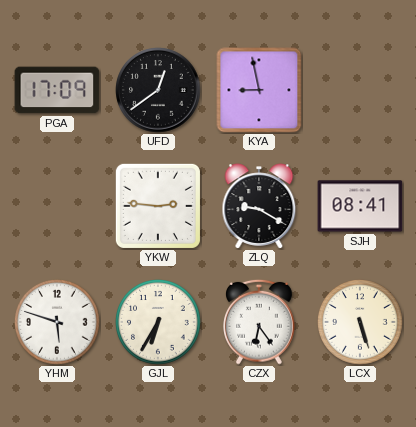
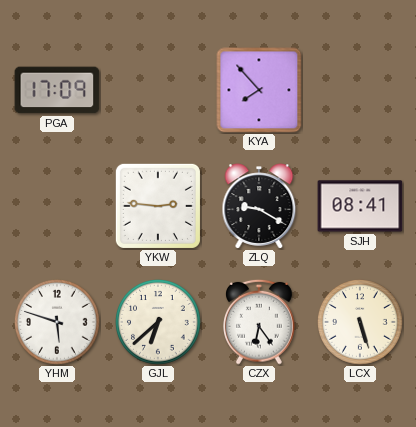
UFD: 12:39 -> none (158, 90)
KYA: 8:58 -> 7:53 (259, 90)
GJL: 6:35 -> 6:38 (159, 323)
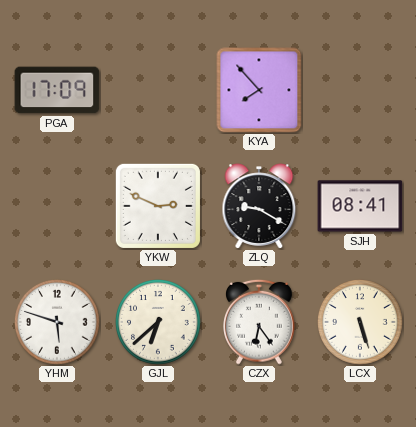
YKW: 2:46 -> 2:49 (158, 206)
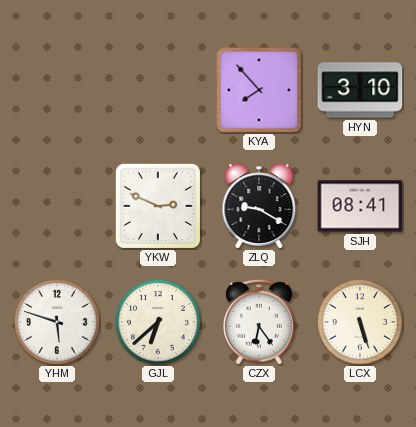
PGA: 17:09 -> none (57, 90)
HYN: none -> 3:10 (360, 90)
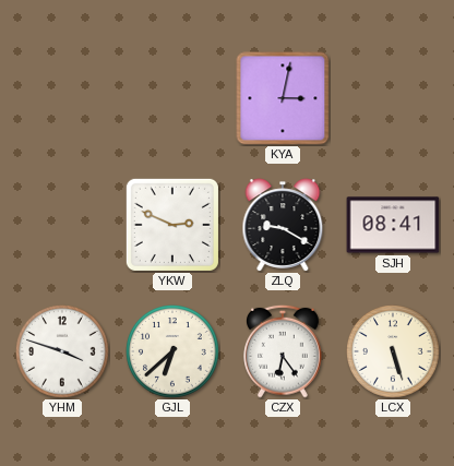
KYA: 7:53 -> 3:02 (283, 98)
HYN: 3:10 -> none (360, 90)
YHM: 5:48 -> 3:48 (63, 353)
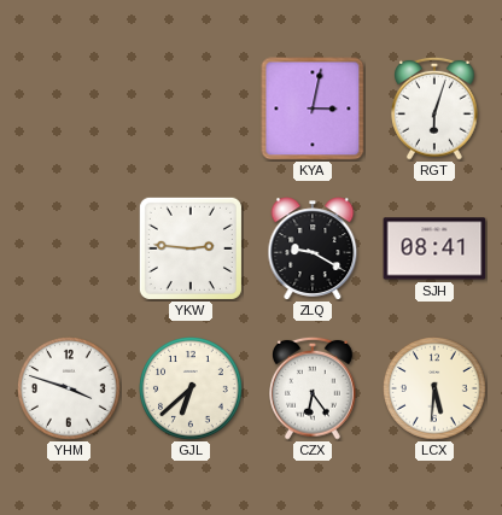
RGT: none -> 6:03 (436, 109)
YKW: 2:49 -> 2:46 (191, 248)
LCX: 5:27 -> 5:31 (436, 390)
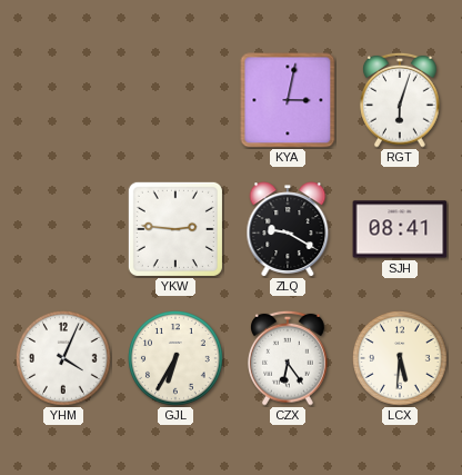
YHM: 3:48 -> 4:04 (64, 359)
GJL: 6:38 -> 6:35 (177, 359)
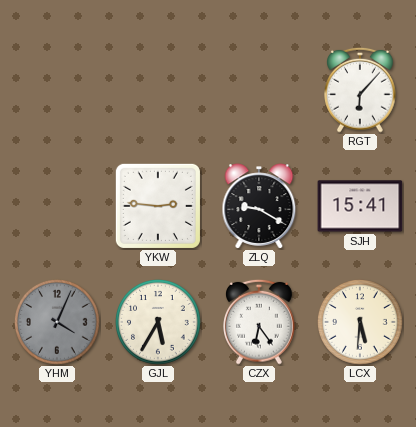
KYA: 3:02 -> none (288, 100)
RGT: 6:03 -> 6:07 (361, 90)
SJH: 08:41 -> 15:41 (360, 206)
YHM dial: white -> grey (58, 323)
GJL: 6:35 -> 5:35 (159, 323)
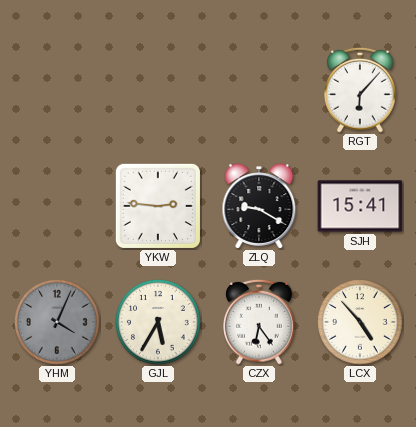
LCX: 5:31 -> 4:53 (361, 323)
